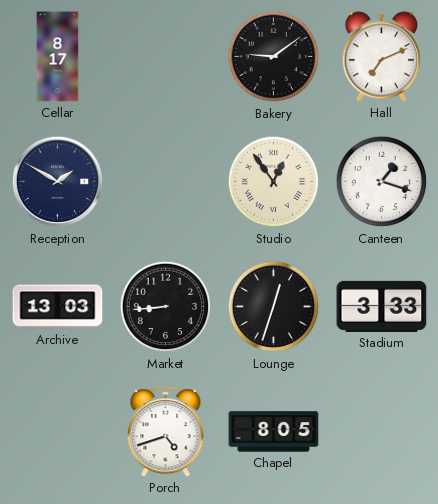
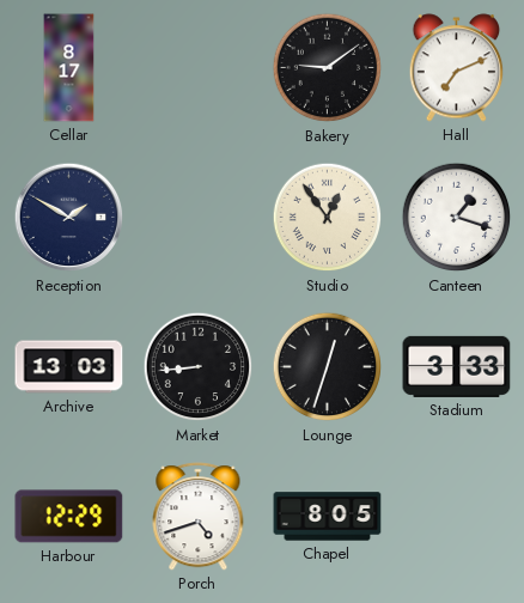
Harbour: none -> 12:29 (69, 517)
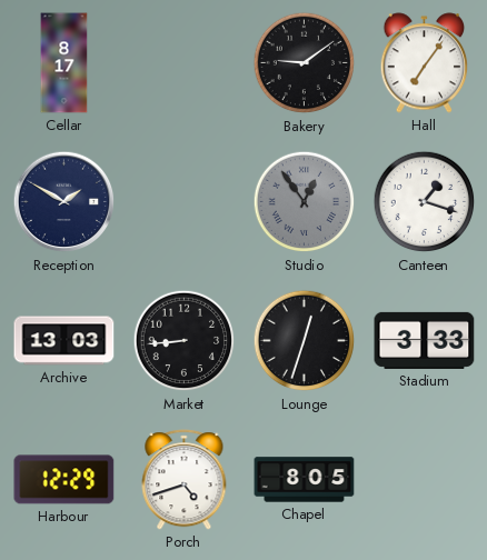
Hall: 7:11 -> 7:06 (425, 63)
Studio dial: cream -> grey (305, 202)
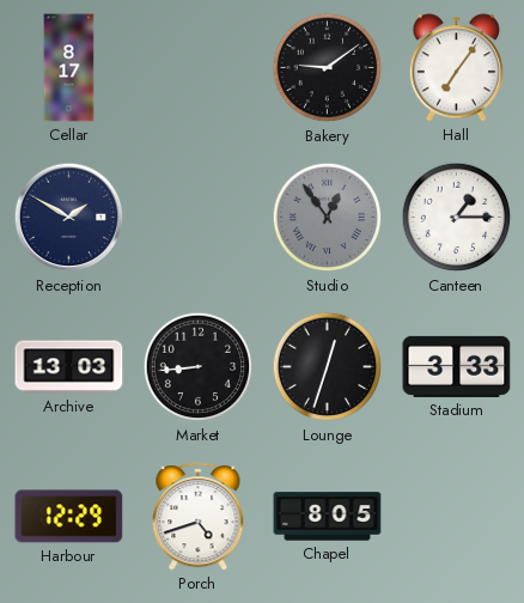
Canteen: 1:18 -> 1:15 (457, 218)
